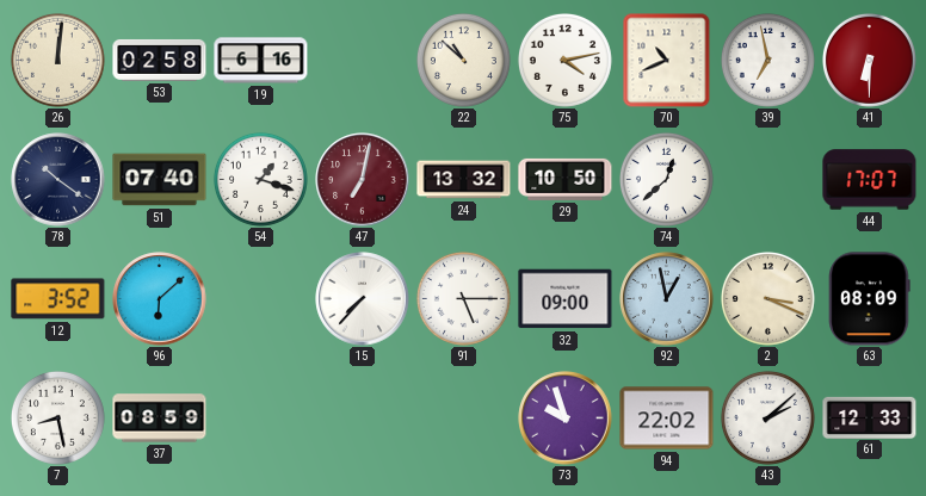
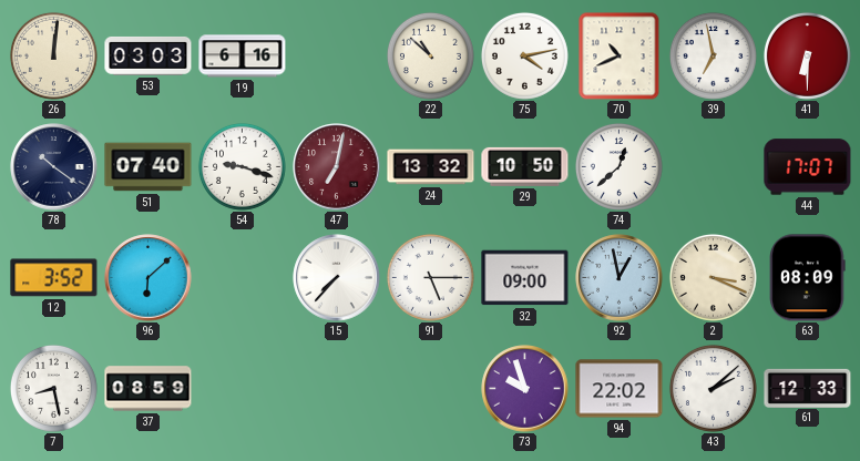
53: 02:58 -> 03:03 (149, 55)
54: 1:18 -> 9:18 (242, 166)
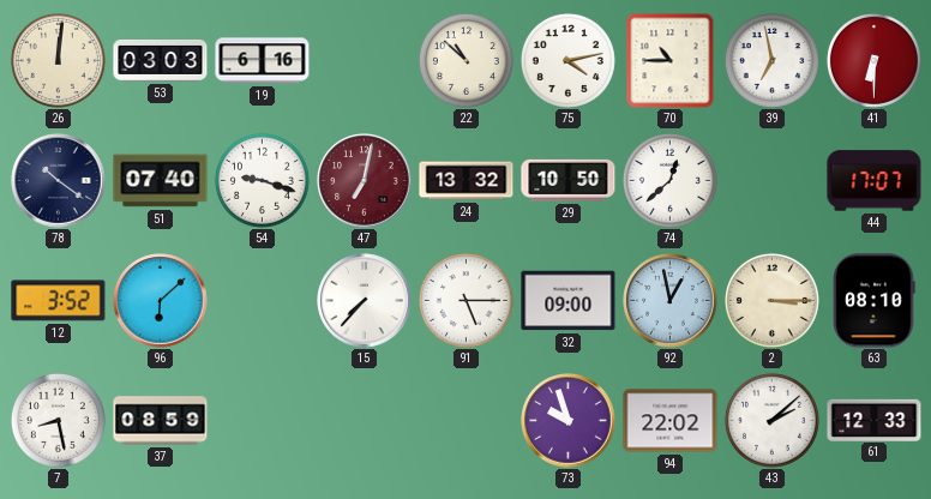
70: 10:41 -> 10:45 (671, 61)
2: 3:19 -> 3:15 (771, 300)
63: 08:09 -> 08:10 (875, 301)
